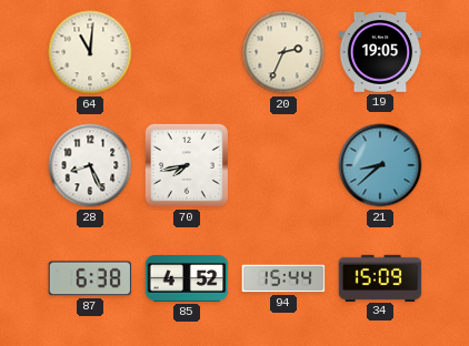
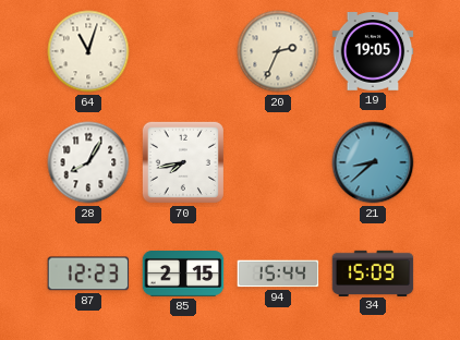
64: 11:01 -> 11:03 (88, 51)
28: 8:26 -> 8:05 (88, 162)
87: 6:38 -> 12:23 (88, 274)
85: 4:52 -> 2:15 (183, 275)
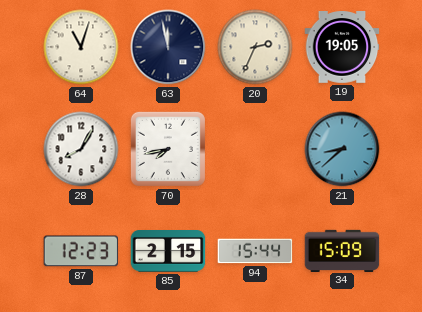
63: none -> 11:58 (168, 47)
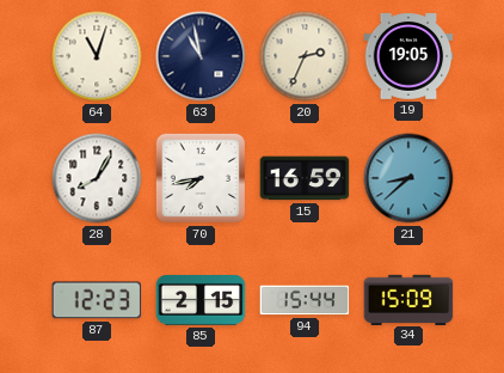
63: 11:58 -> 10:58 (201, 56)
15: none -> 16:59 (305, 178)
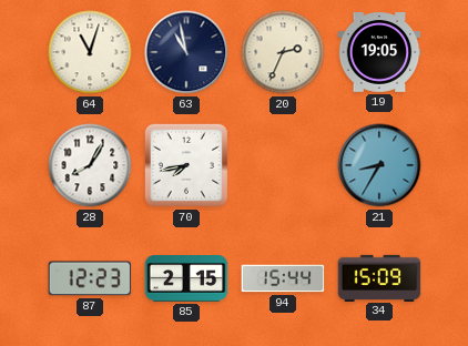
15: 16:59 -> none (305, 178)
21: 8:38 -> 8:35 (379, 165)
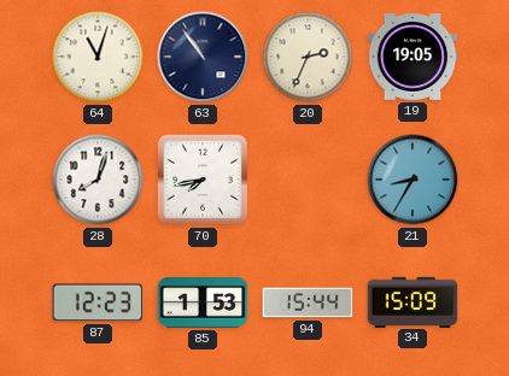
63: 10:58 -> 10:54 (203, 57)
28: 8:05 -> 8:03 (98, 180)
85: 2:15 -> 1:53 (203, 304)
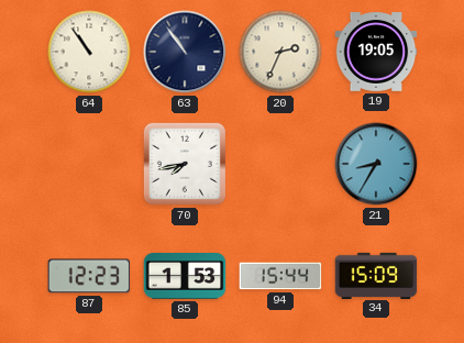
64: 11:03 -> 10:54 (89, 52)
28: 8:03 -> none (98, 180)
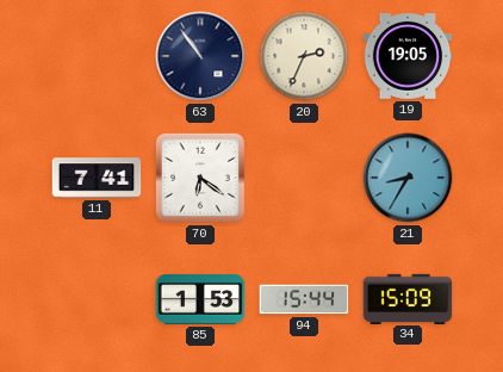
64: 10:54 -> none (89, 52)
11: none -> 7:41 (97, 178)
70: 7:43 -> 6:21 (200, 178)
87: 12:23 -> none (89, 276)
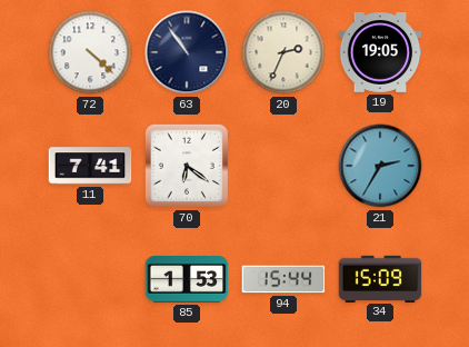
72: none -> 4:22 (90, 52)
21: 8:35 -> 2:35 (380, 166)
